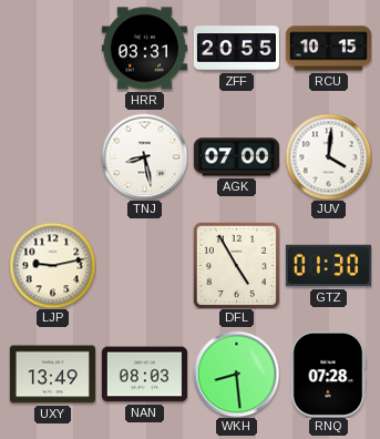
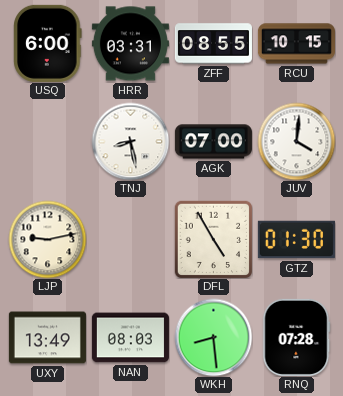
USQ: none -> 6:00 (48, 43)
ZFF: 20:55 -> 08:55 (213, 44)
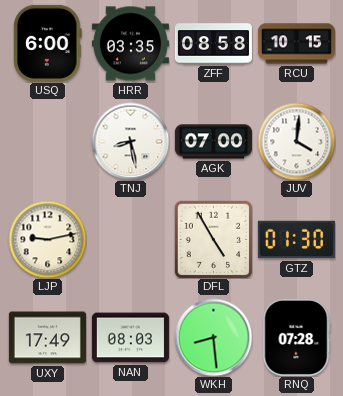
HRR: 03:31 -> 03:35 (130, 44)
ZFF: 08:55 -> 08:58 (213, 44)
UXY: 13:49 -> 17:49 (47, 338)
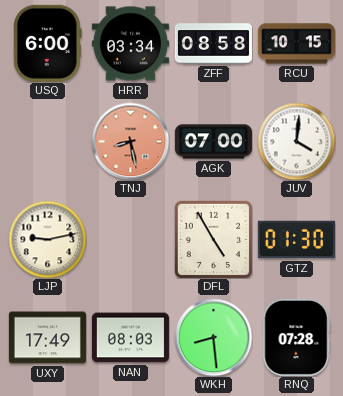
HRR: 03:35 -> 03:34 (130, 44)
TNJ dial: white -> salmon (130, 141)
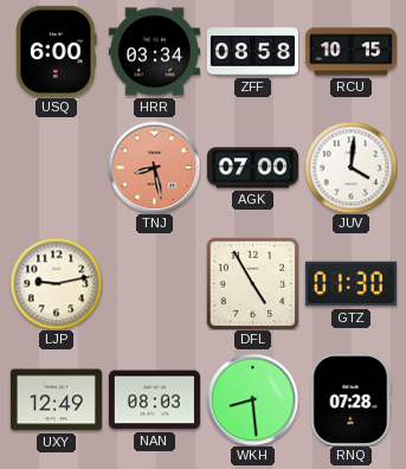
UXY: 17:49 -> 12:49 (56, 400)
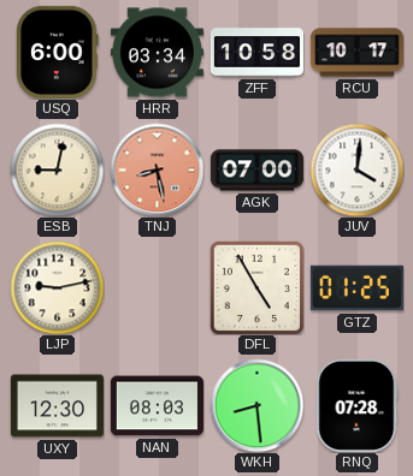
ZFF: 08:58 -> 10:58 (256, 53)
RCU: 10:15 -> 10:17 (356, 53)
ESB: none -> 9:02 (57, 169)
GTZ: 01:30 -> 01:25 (356, 288)
UXY: 12:49 -> 12:30 (57, 406)
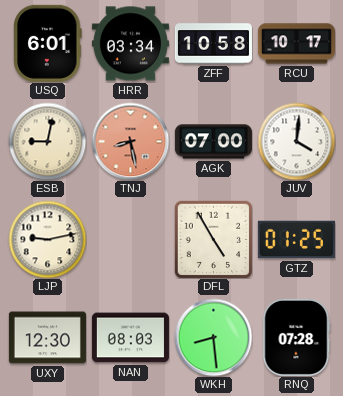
USQ: 6:00 -> 6:01 (48, 43)
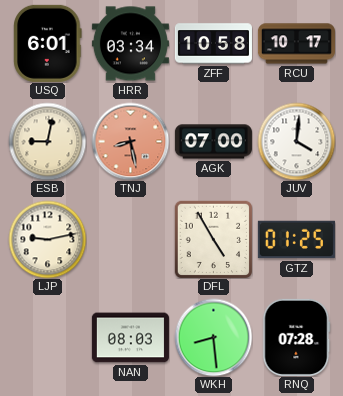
UXY: 12:30 -> none (47, 338)
